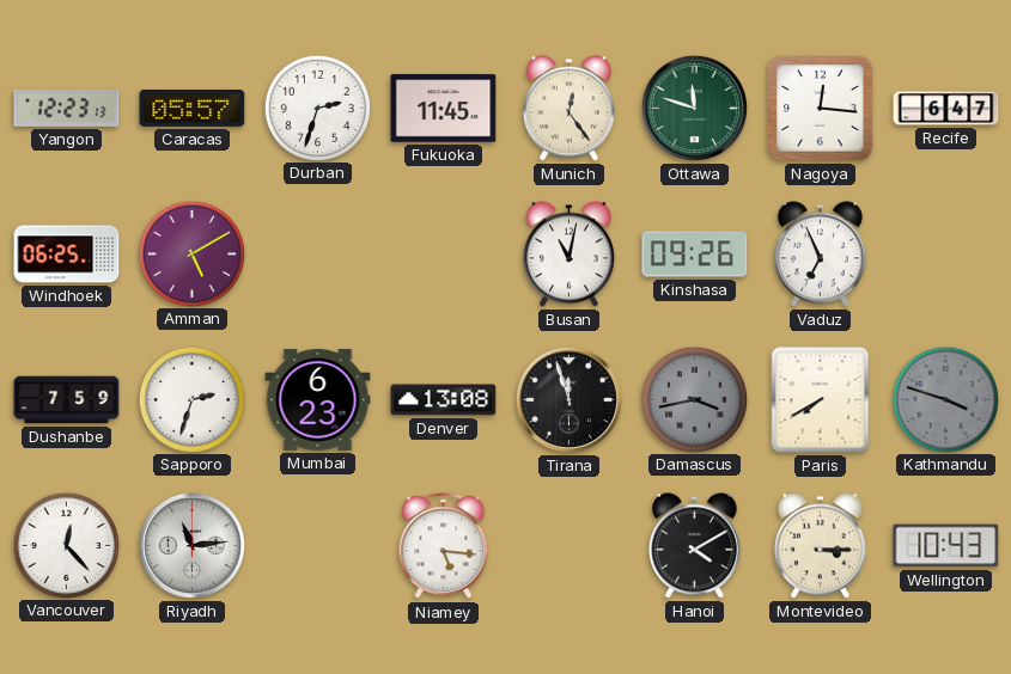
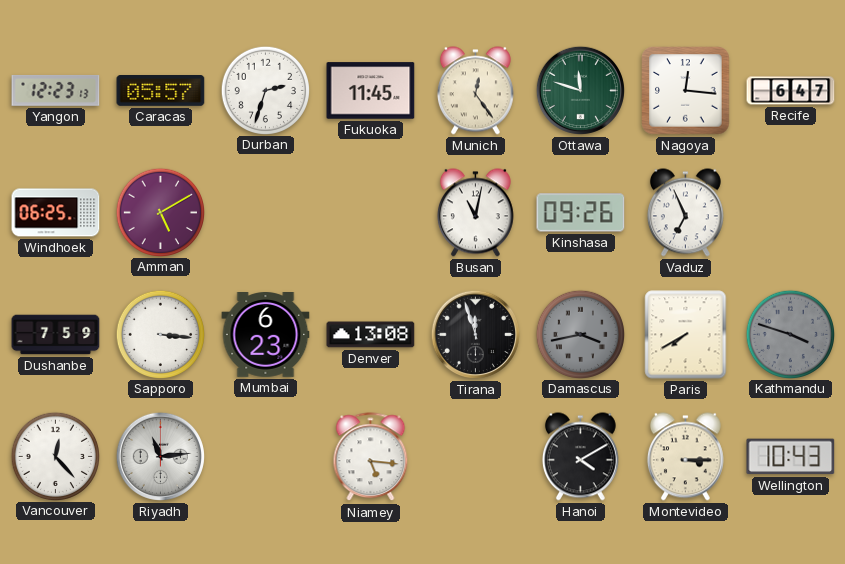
Sapporo: 2:33 -> 3:16 (160, 334)
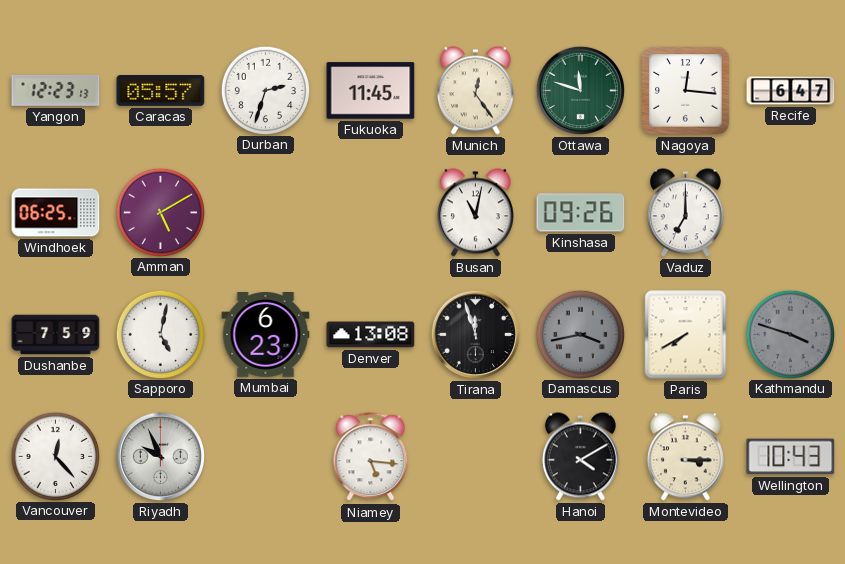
Vaduz: 6:56 -> 7:00 (685, 213)
Sapporo: 3:16 -> 5:02 (160, 334)
Riyadh: 11:14 -> 9:56 (160, 456)
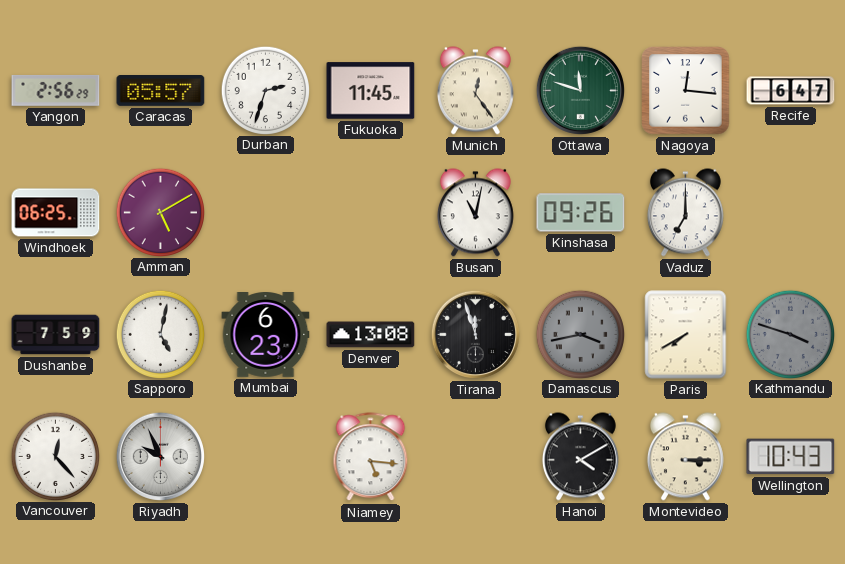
Yangon: 12:23 -> 2:56 (56, 90)
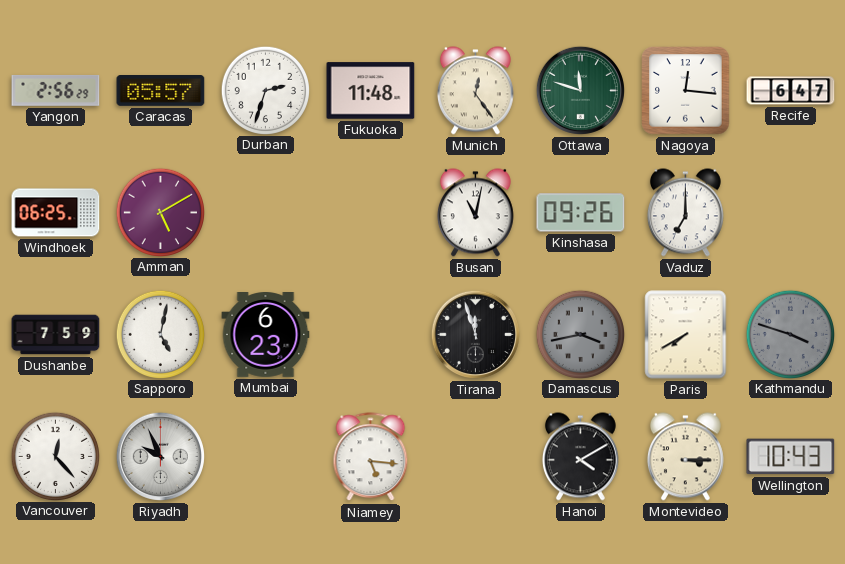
Fukuoka: 11:45 -> 11:48 (371, 91)
Denver: 13:08 -> none (371, 335)
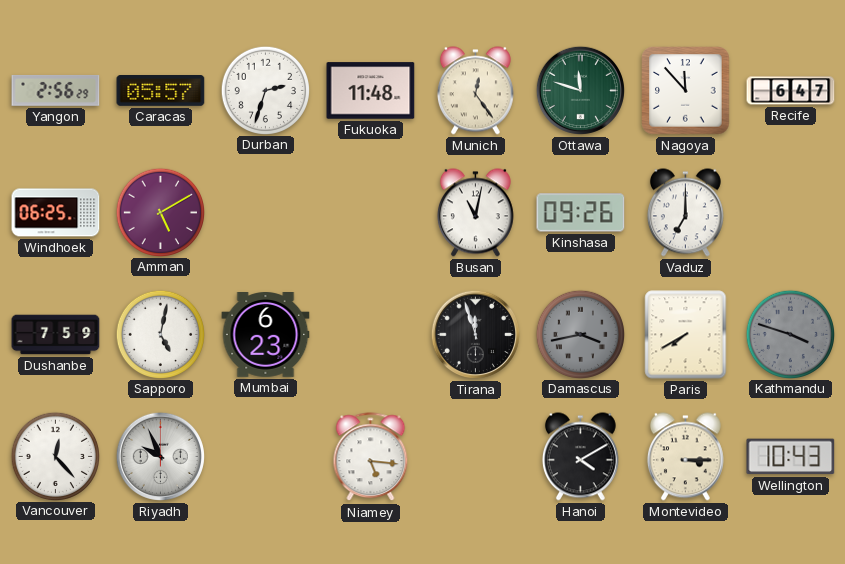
Nagoya: 12:16 -> 11:53 (686, 91)
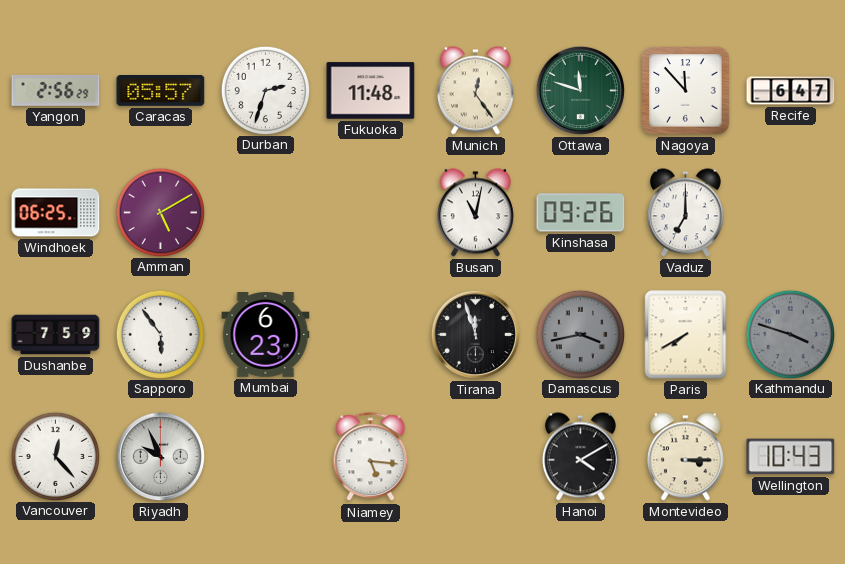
Sapporo: 5:02 -> 5:54 (160, 334)
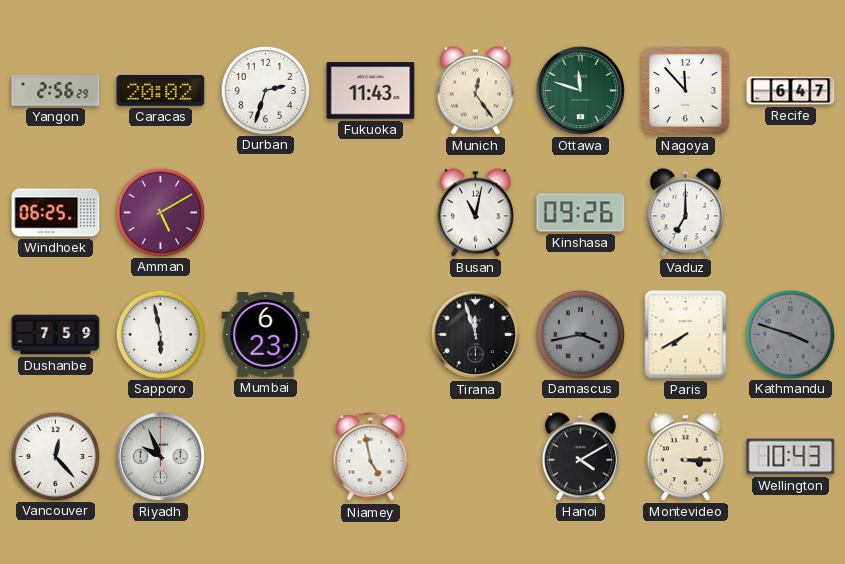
Caracas: 05:57 -> 20:02 (161, 91)
Fukuoka: 11:48 -> 11:43 (371, 91)
Sapporo: 5:54 -> 5:58 (160, 334)
Niamey: 5:16 -> 4:58 (371, 457)
